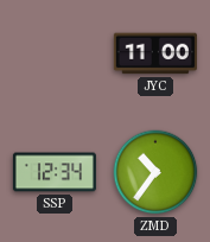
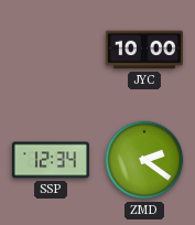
JYC: 11:00 -> 10:00 (144, 50)
ZMD: 10:36 -> 2:21 (144, 160)
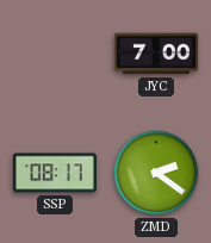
JYC: 10:00 -> 7:00 (156, 54)
SSP: 12:34 -> 08:17 (55, 173)
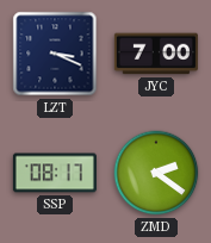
LZT: none -> 3:19 (55, 54)
